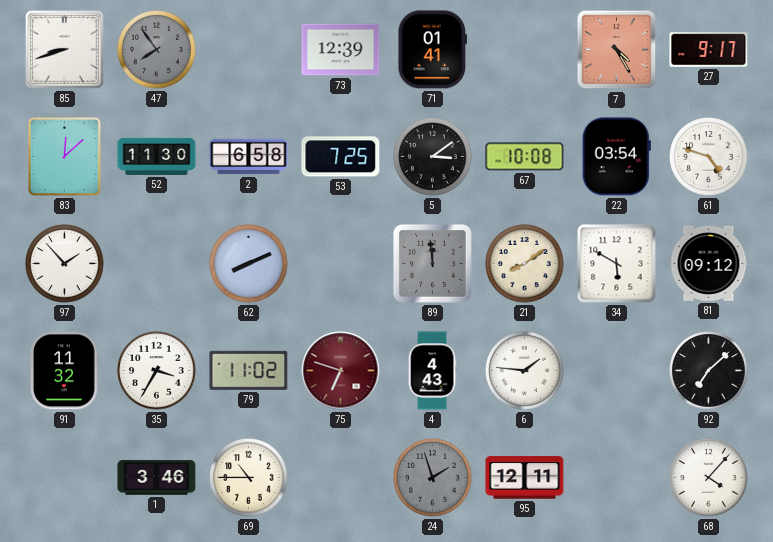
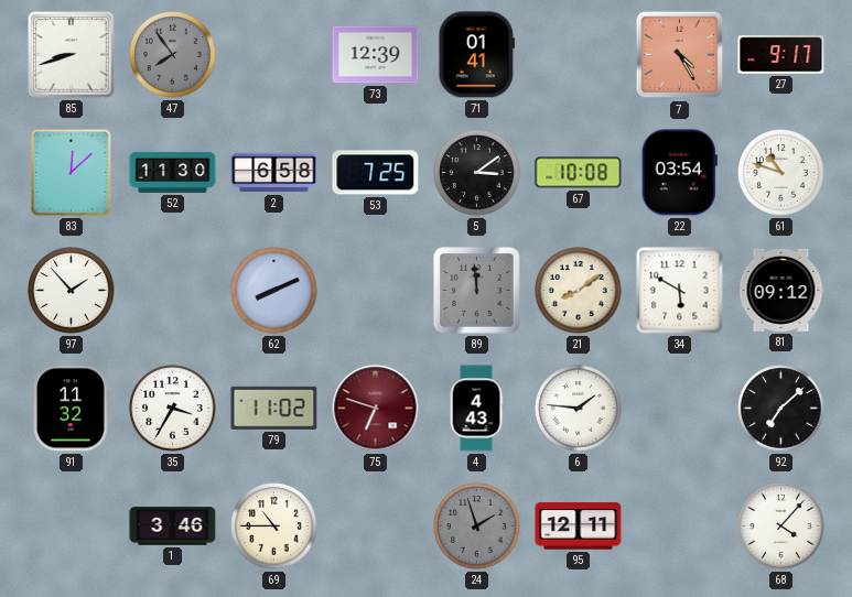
61: 4:48 -> 10:48 (781, 173)
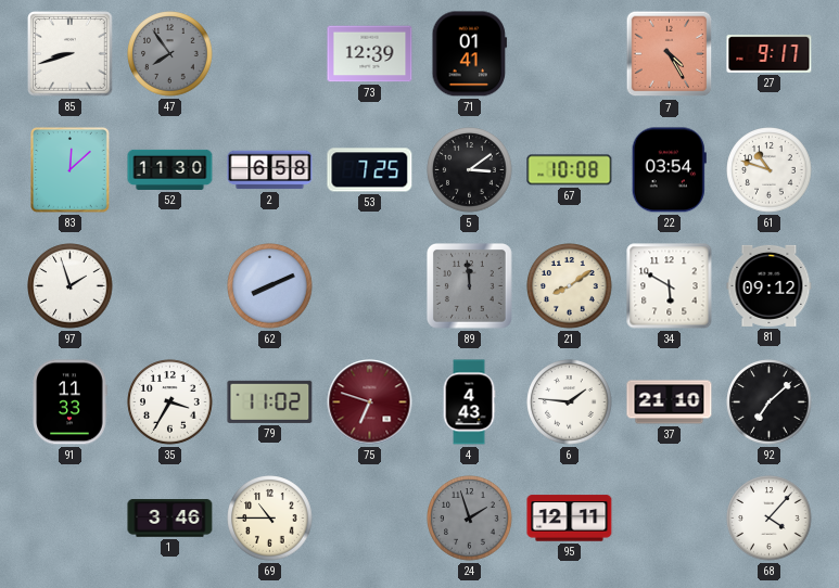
97: 1:53 -> 1:57 (71, 286)
91: 11:32 -> 11:33 (69, 402)
37: none -> 21:10 (670, 402)
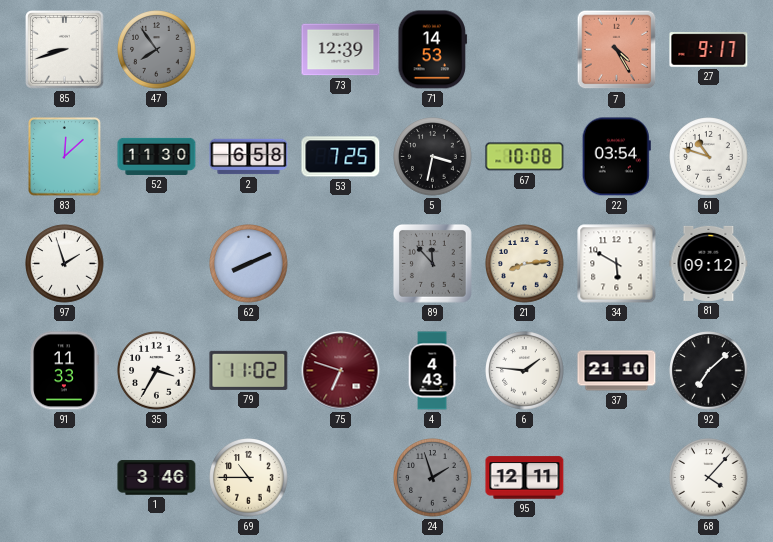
71: 01:41 -> 14:53 (433, 50)
5: 3:09 -> 3:32 (433, 157)
89: 11:59 -> 11:53 (433, 264)
21: 8:09 -> 8:14 (525, 264)
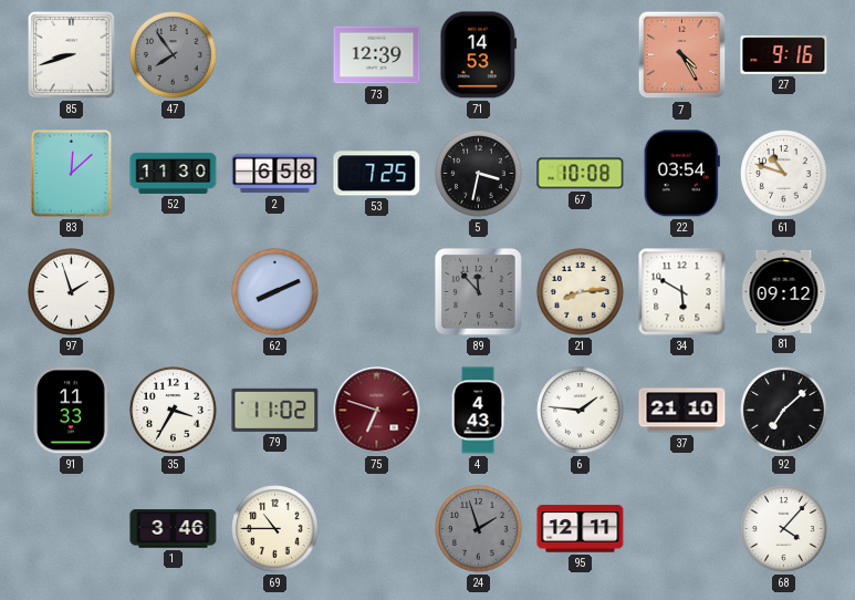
27: 9:17 -> 9:16 (784, 55)
